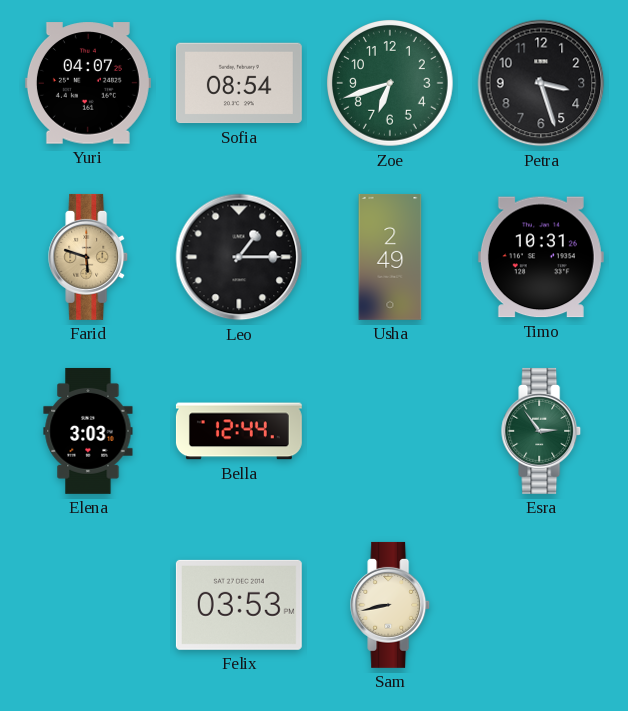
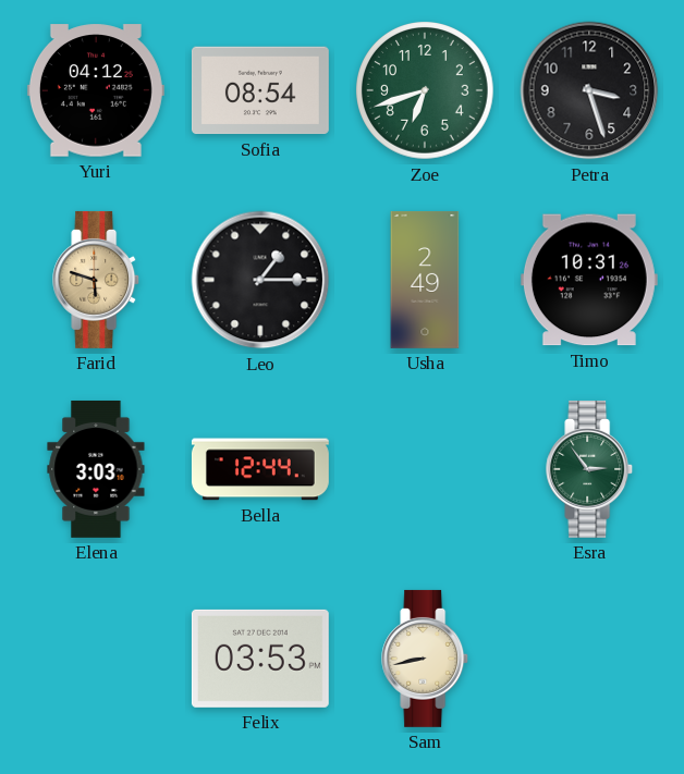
Yuri: 04:07 -> 04:12 (96, 90)
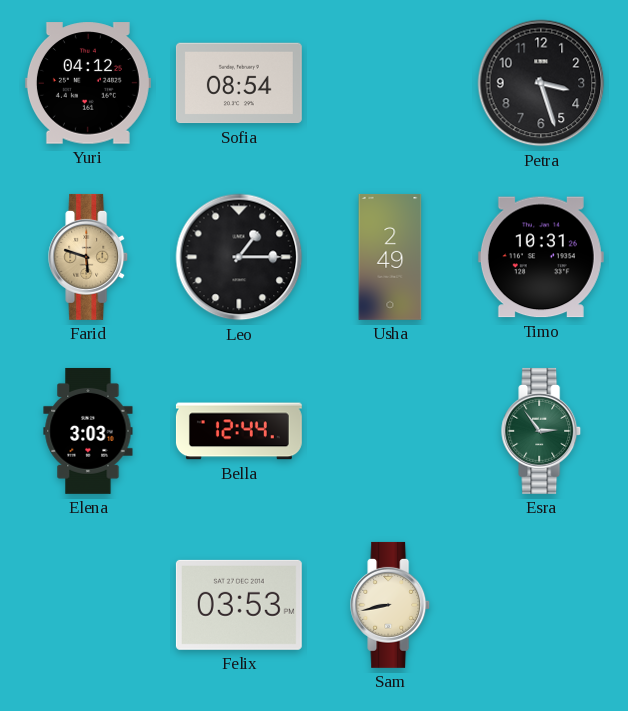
Zoe: 6:42 -> none (425, 90)
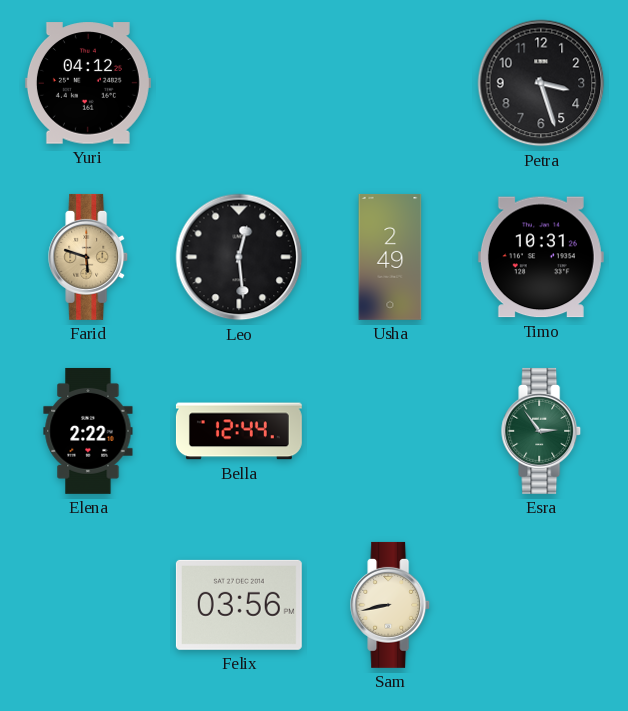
Sofia: 08:54 -> none (239, 83)
Leo: 1:15 -> 12:29 (239, 257)
Elena: 3:03 -> 2:22 (88, 431)
Felix: 03:53 -> 03:56 (239, 605)
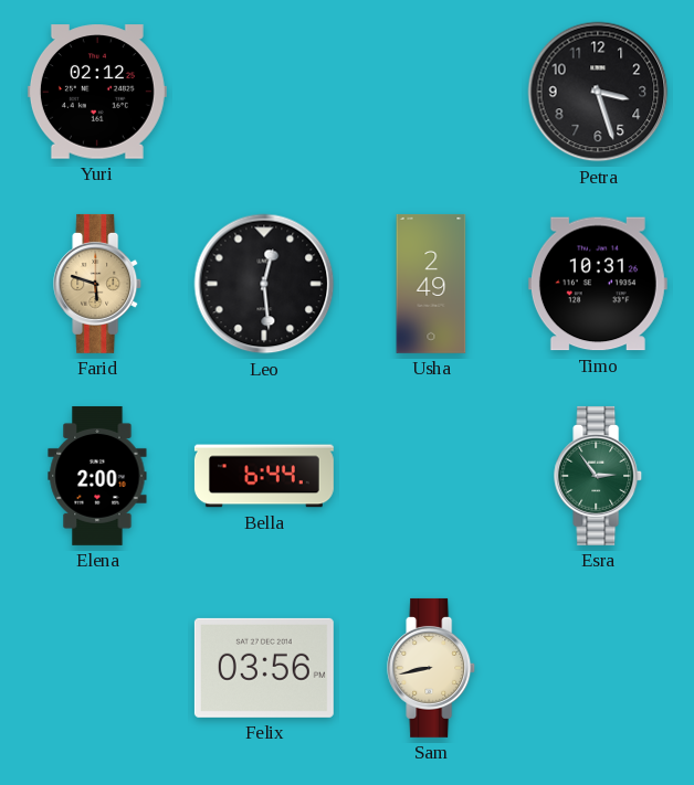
Yuri: 04:12 -> 02:12 (97, 92)
Elena: 2:22 -> 2:00 (97, 476)
Bella: 12:44 -> 6:44 (264, 476)
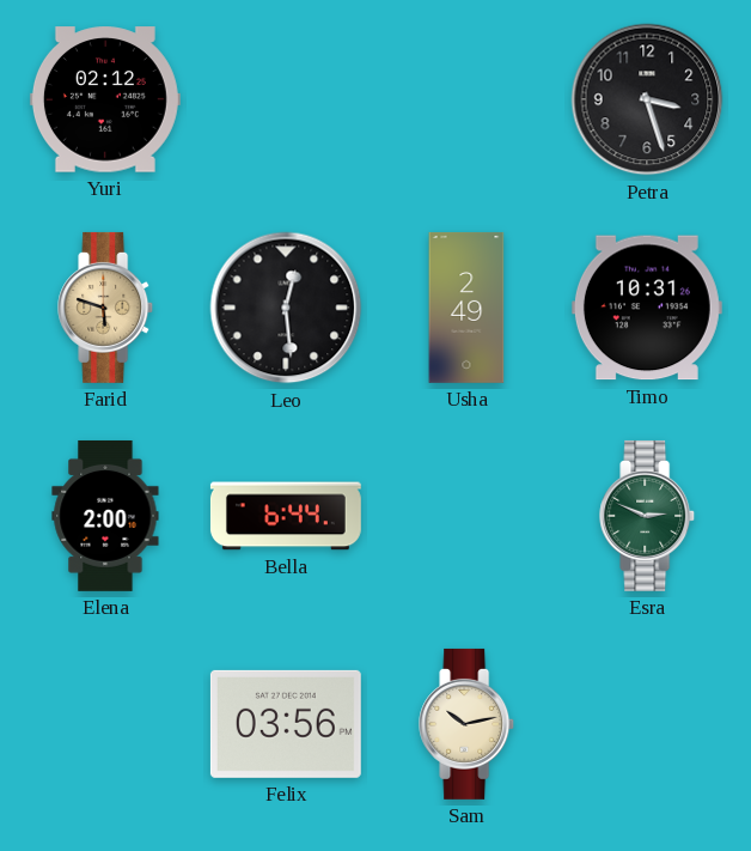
Esra: 2:54 -> 2:49 (648, 516)
Sam: 8:43 -> 10:13 (468, 724)
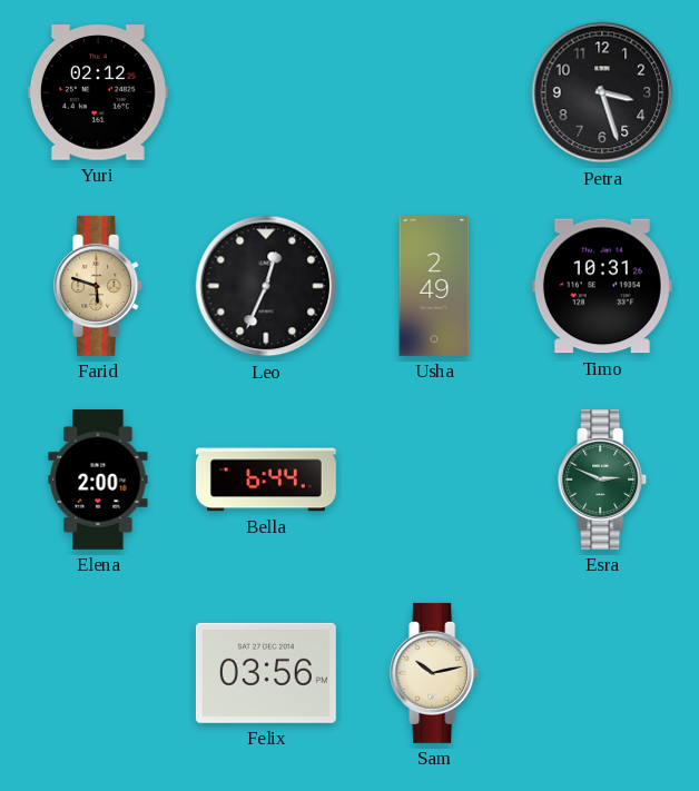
Leo: 12:29 -> 12:34 (266, 286)
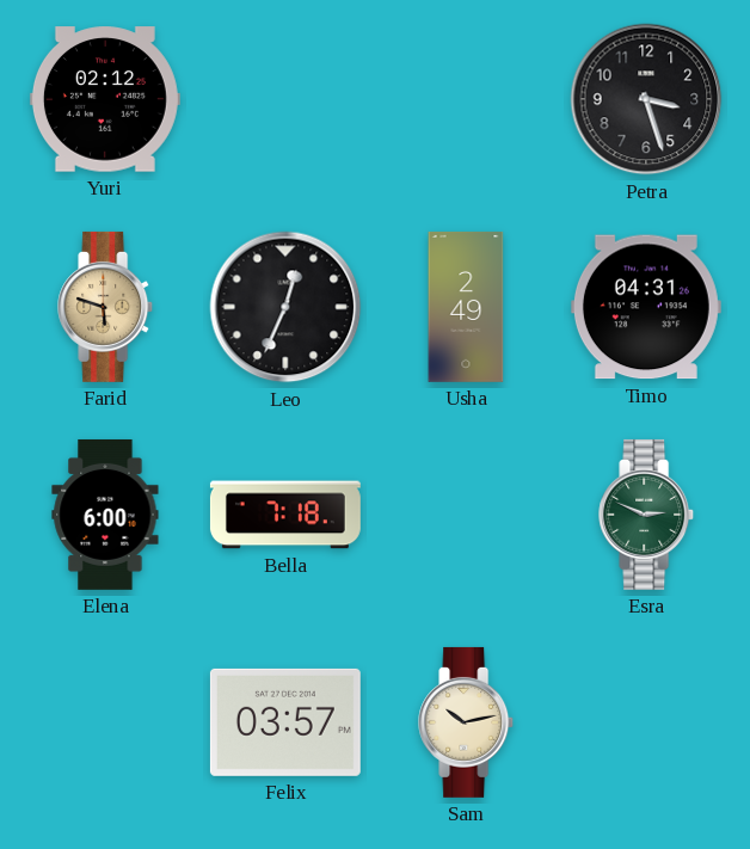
Timo: 10:31 -> 04:31 (646, 307)
Elena: 2:00 -> 6:00 (105, 515)
Bella: 6:44 -> 7:18 (285, 515)
Felix: 03:56 -> 03:57 (285, 722)
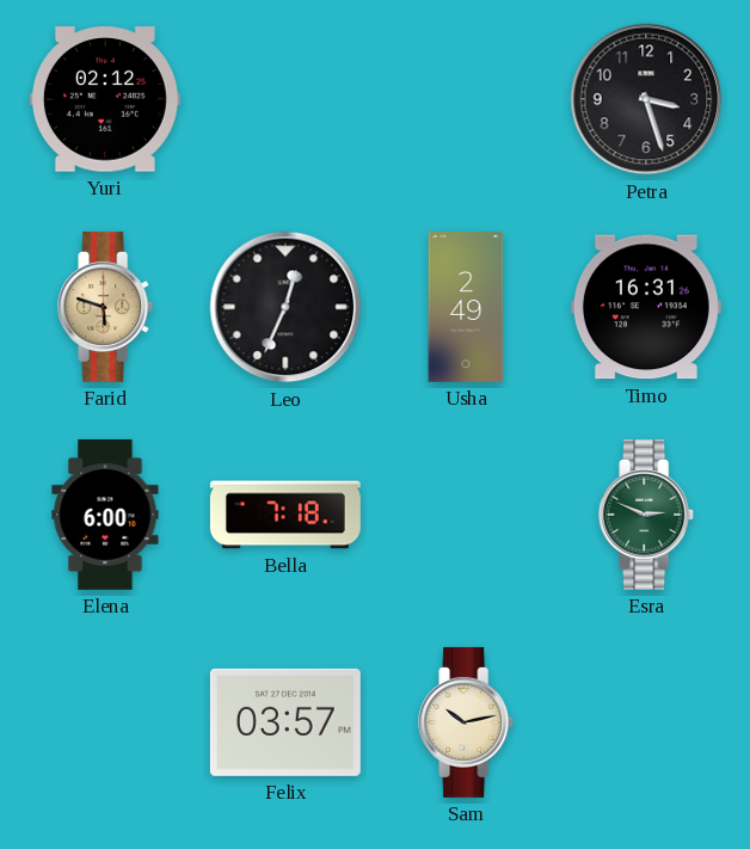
Timo: 04:31 -> 16:31 (646, 307)
